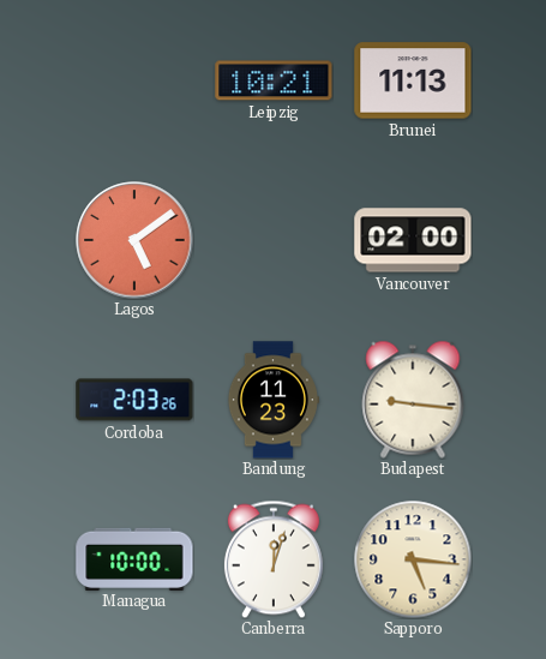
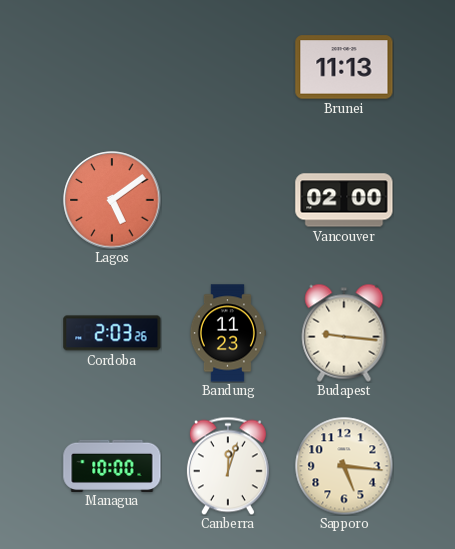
Leipzig: 10:21 -> none (274, 80)
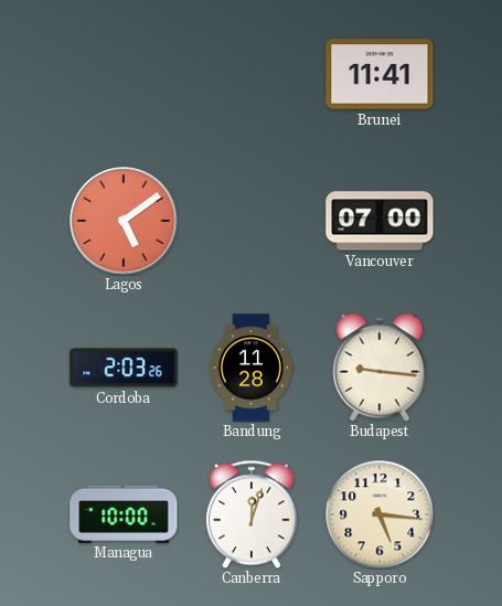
Brunei: 11:13 -> 11:41 (380, 74)
Vancouver: 02:00 -> 07:00 (380, 221)
Bandung: 11:23 -> 11:28 (250, 368)
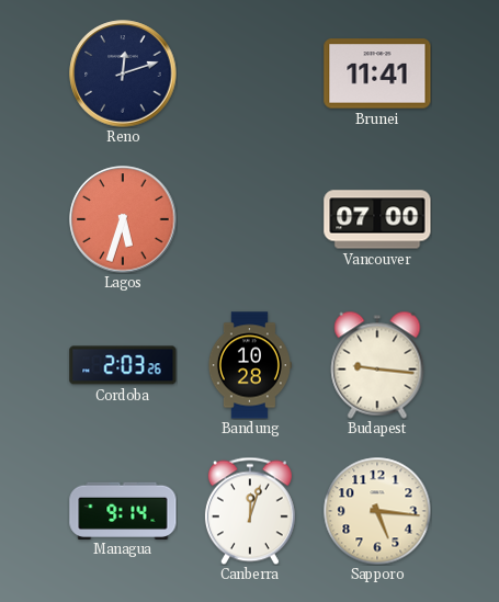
Reno: none -> 12:12 (123, 73)
Lagos: 5:09 -> 5:33 (123, 219)
Bandung: 11:28 -> 10:28 (249, 365)
Managua: 10:00 -> 9:14 (123, 510)
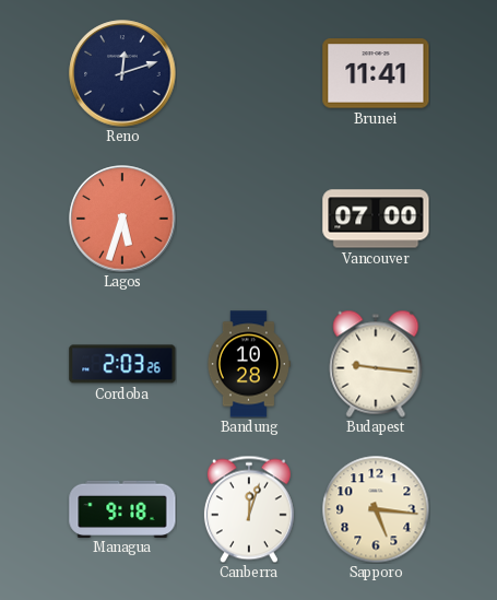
Managua: 9:14 -> 9:18 (122, 508)
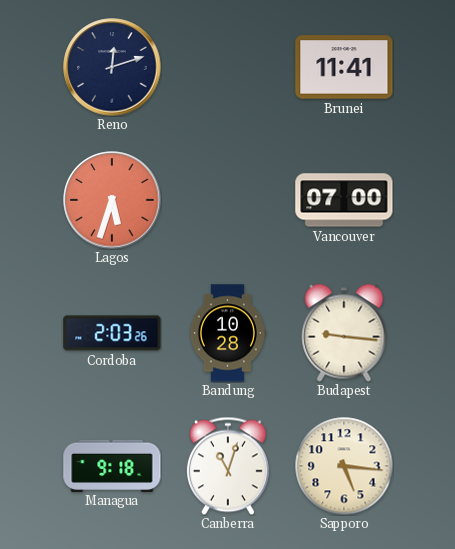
Canberra: 12:03 -> 11:03 (228, 466)
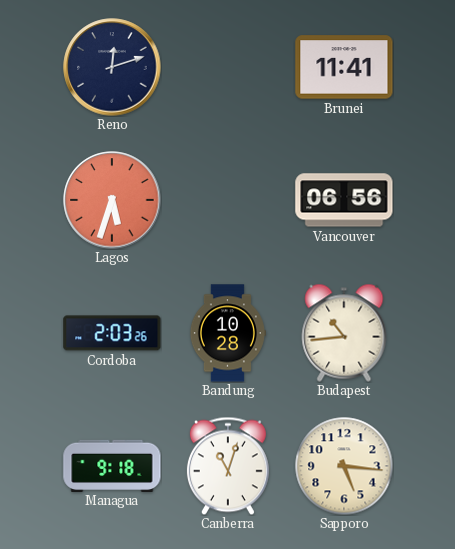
Vancouver: 07:00 -> 06:56 (344, 200)
Budapest: 9:16 -> 10:44 (344, 333)
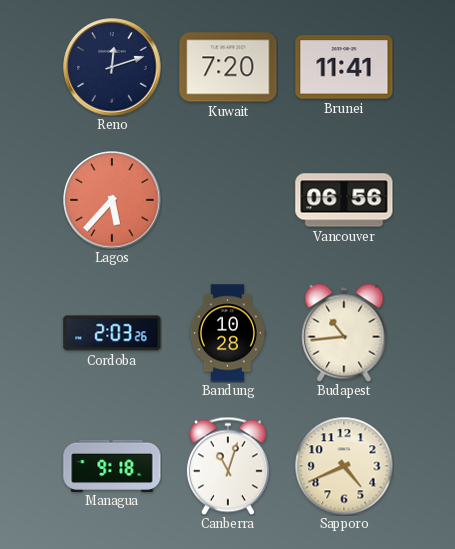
Kuwait: none -> 7:20 (228, 67)
Lagos: 5:33 -> 5:37 (112, 200)
Sapporo: 5:16 -> 4:41 (344, 466)
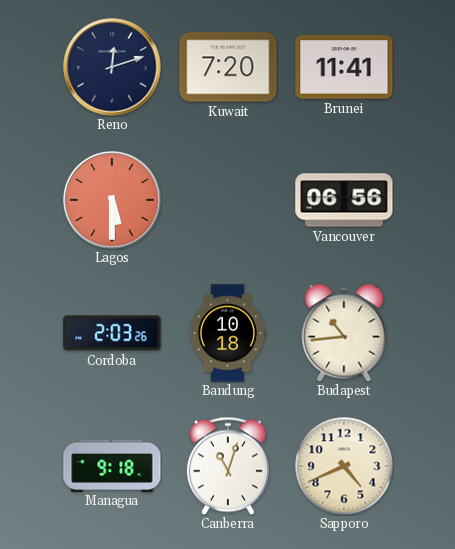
Lagos: 5:37 -> 5:30 (112, 200)
Bandung: 10:28 -> 10:18 (227, 333)
